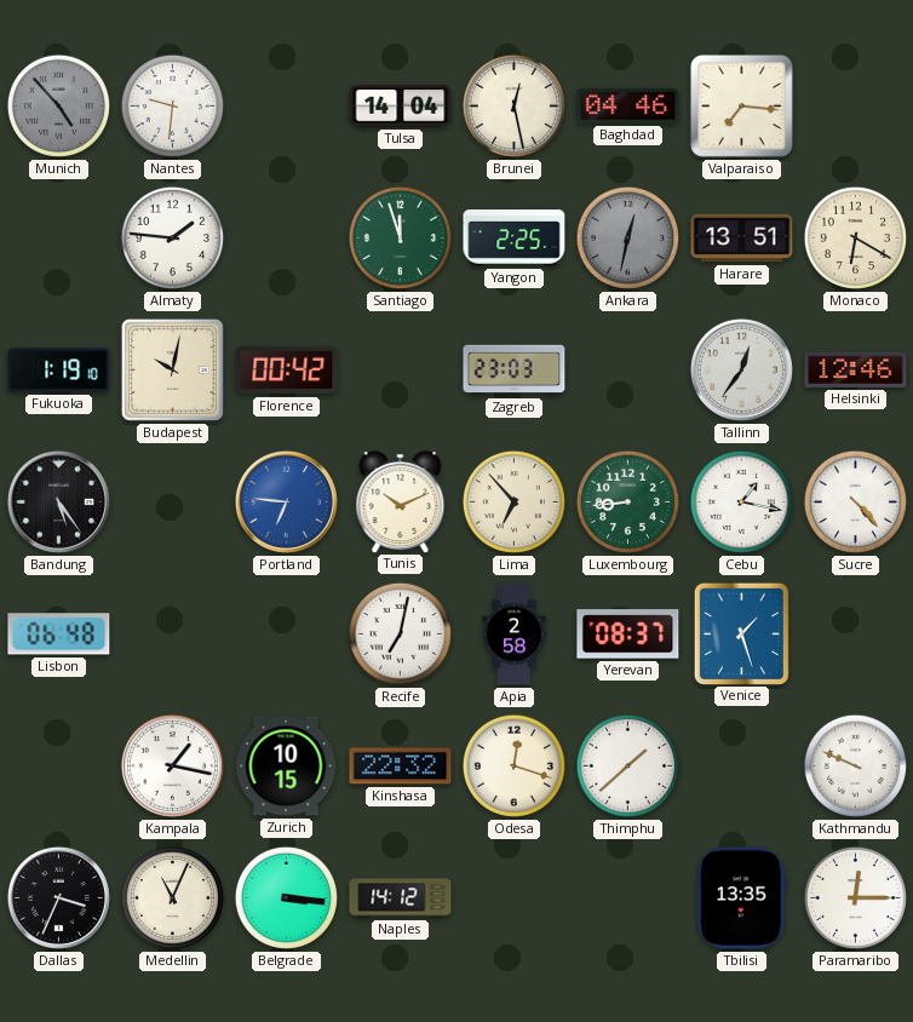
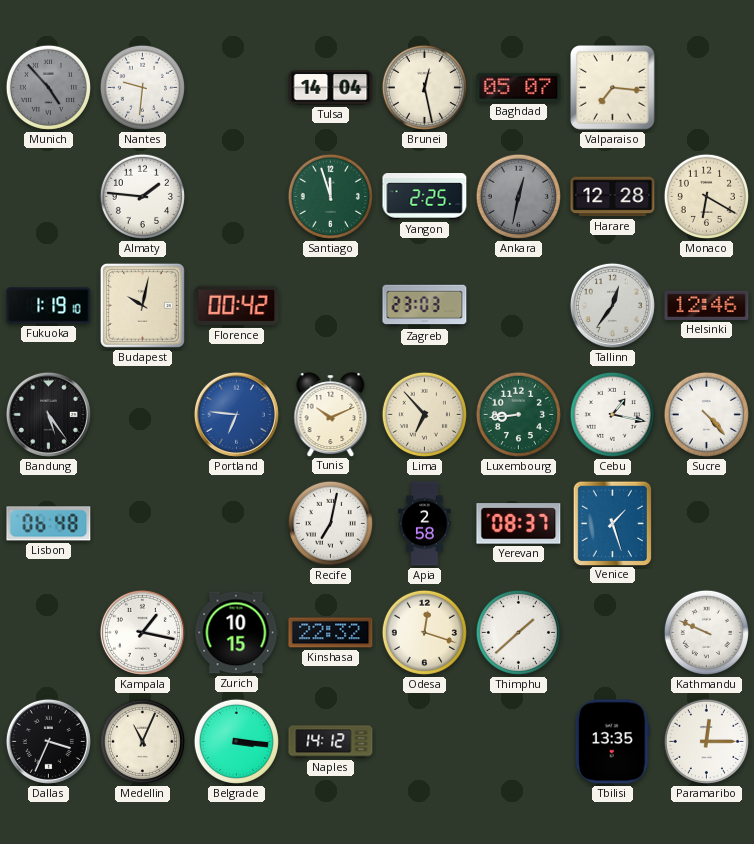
Baghdad: 04:46 -> 05:07 (519, 87)
Harare: 13:51 -> 12:28 (613, 197)
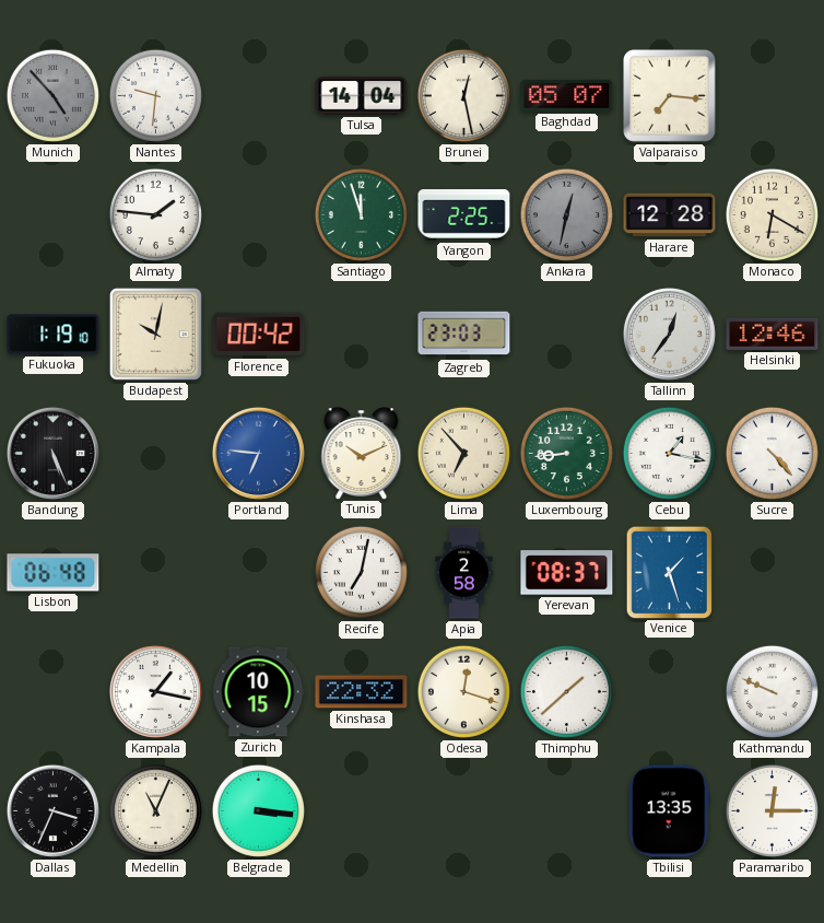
Bandung: 5:24 -> 5:26 (52, 453)
Naples: 14:12 -> none (331, 742)
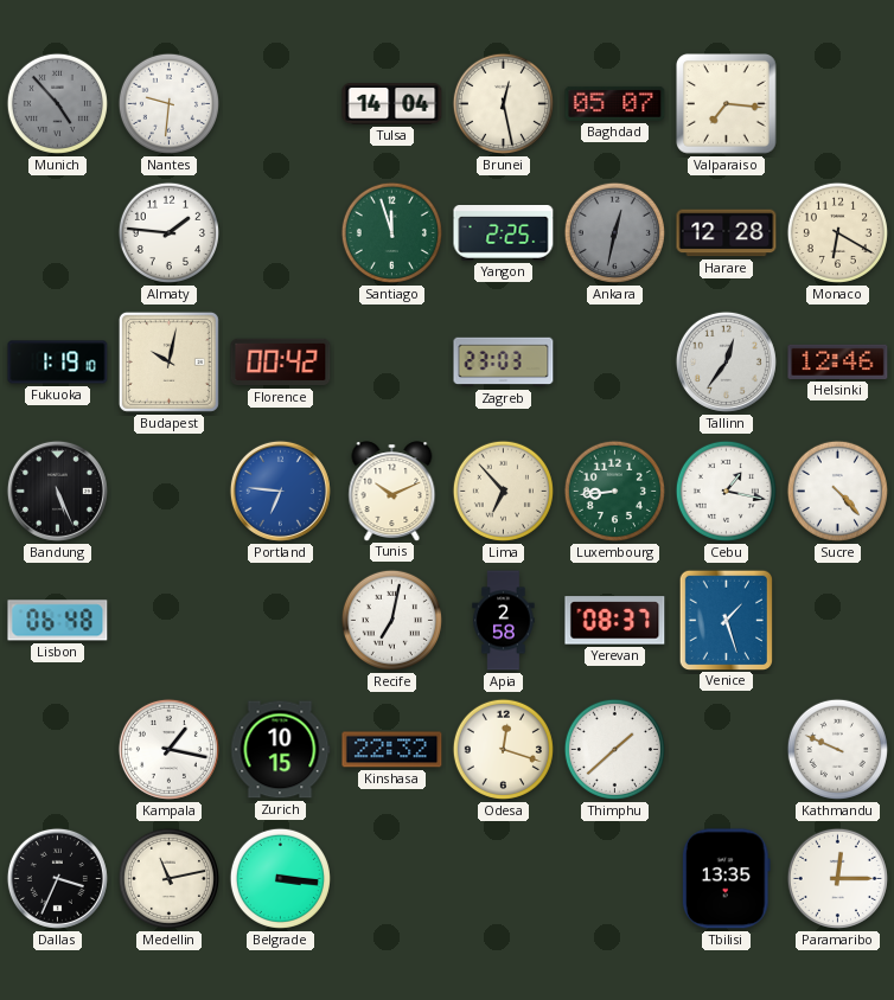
Medellin: 11:04 -> 11:13 (168, 878)
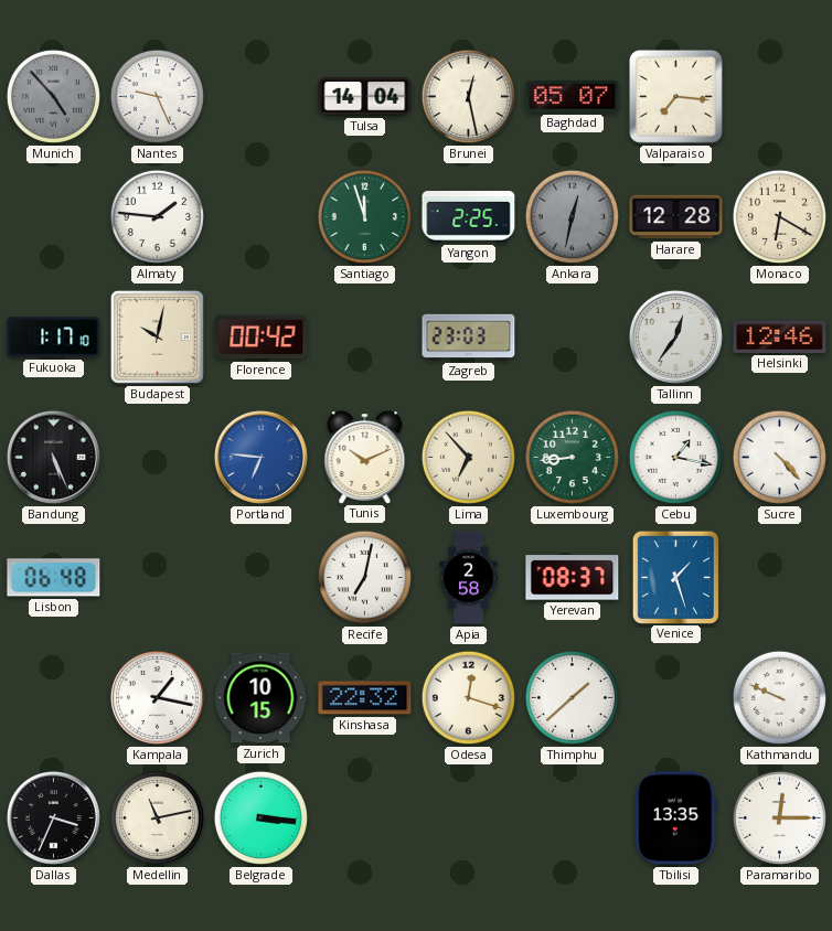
Nantes: 9:31 -> 9:26 (157, 96)
Fukuoka: 1:19 -> 1:17 (54, 338)
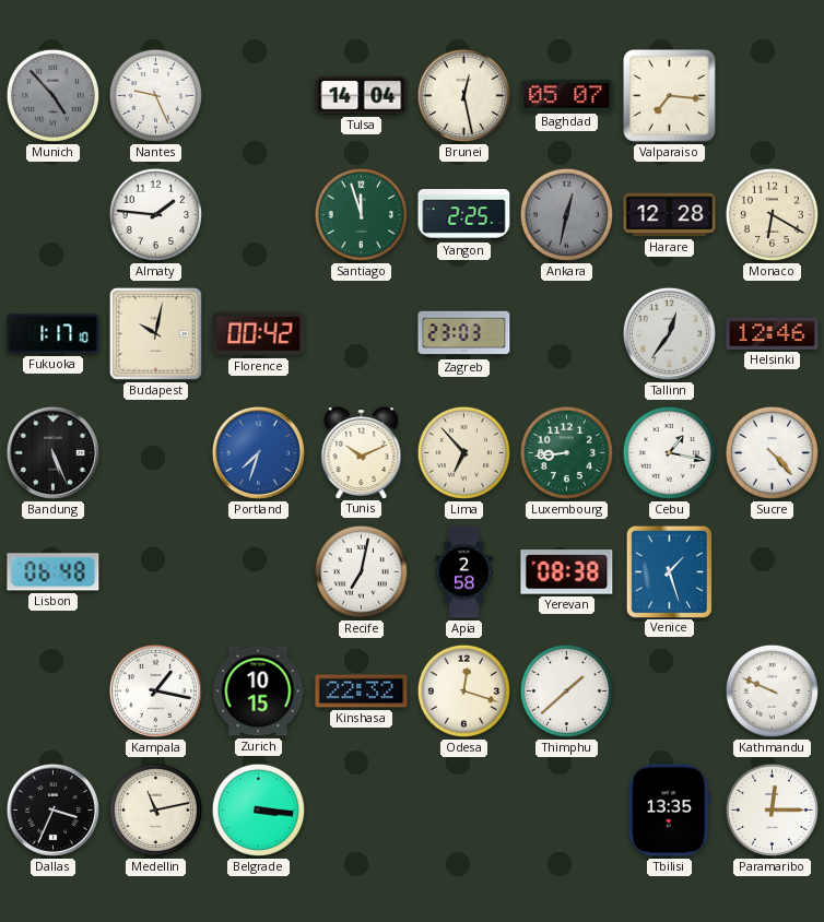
Portland: 6:46 -> 7:33 (258, 452)
Yerevan: 08:37 -> 08:38 (567, 572)
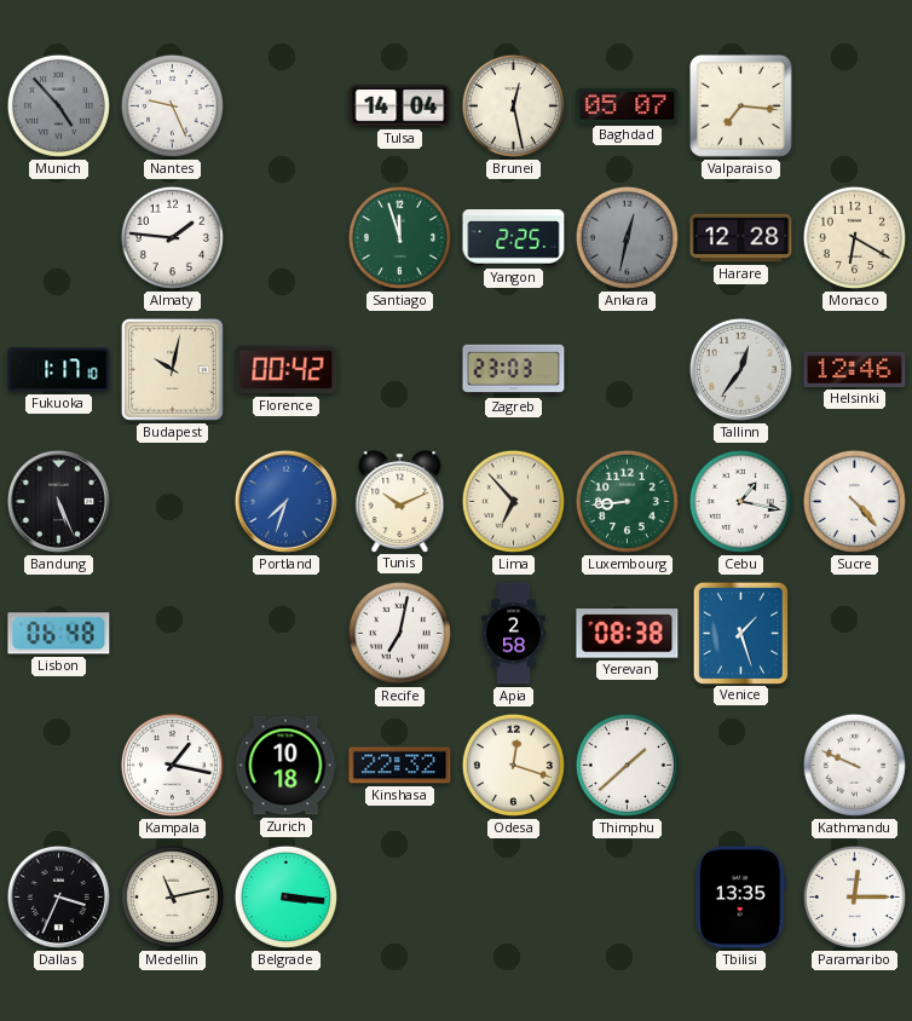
Zurich: 10:15 -> 10:18 (287, 766)
